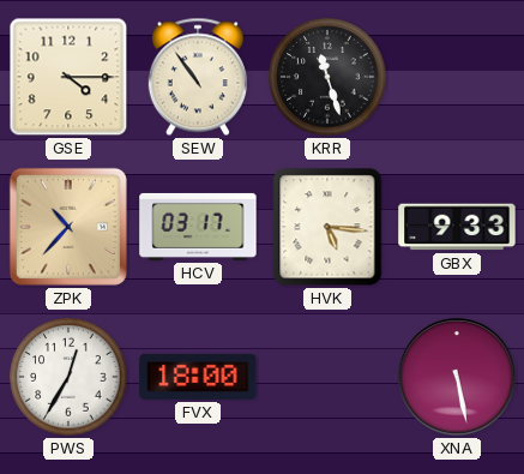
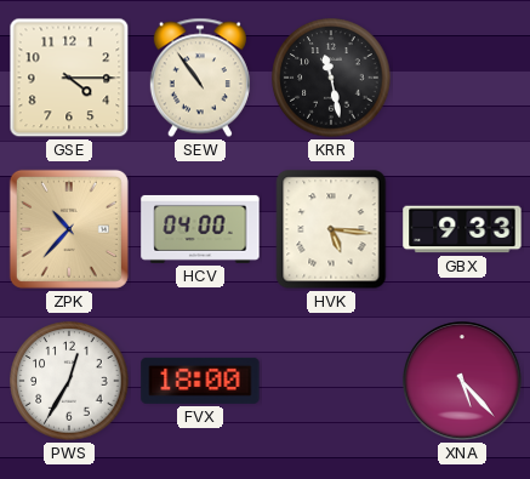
KRR: 11:27 -> 11:28 (331, 78)
HCV: 03:17 -> 04:00 (200, 229)
XNA: 5:28 -> 5:23 (462, 381)
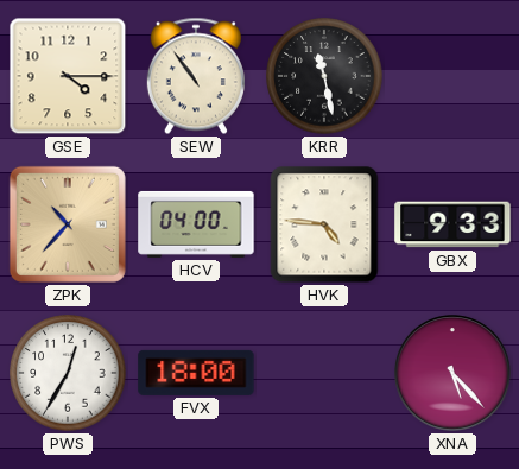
HVK: 5:16 -> 4:46 (324, 224)
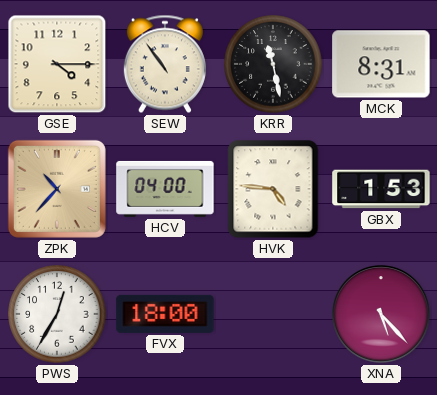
MCK: none -> 8:31 (381, 64)
GBX: 9:33 -> 1:53 (381, 189)
